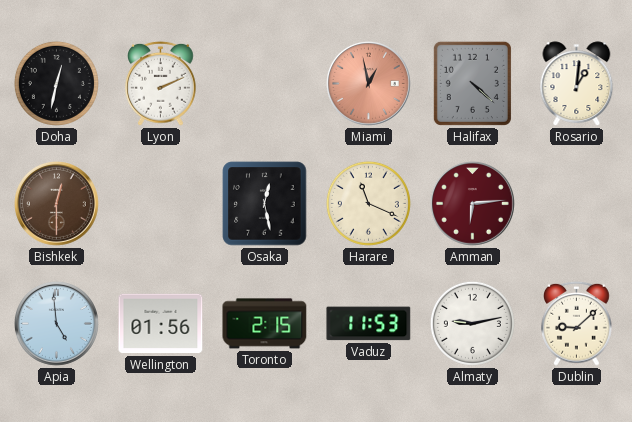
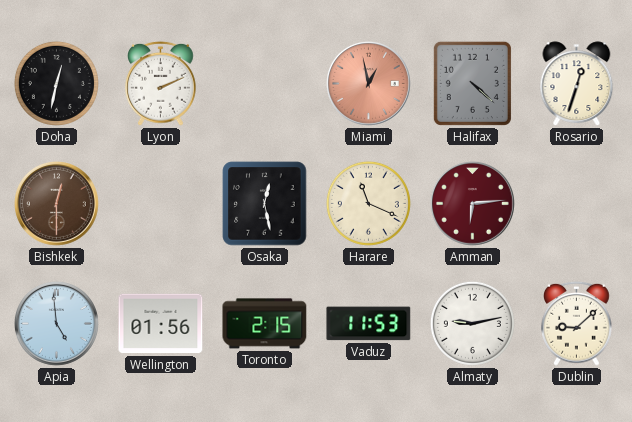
Rosario: 1:01 -> 12:33 (577, 84)
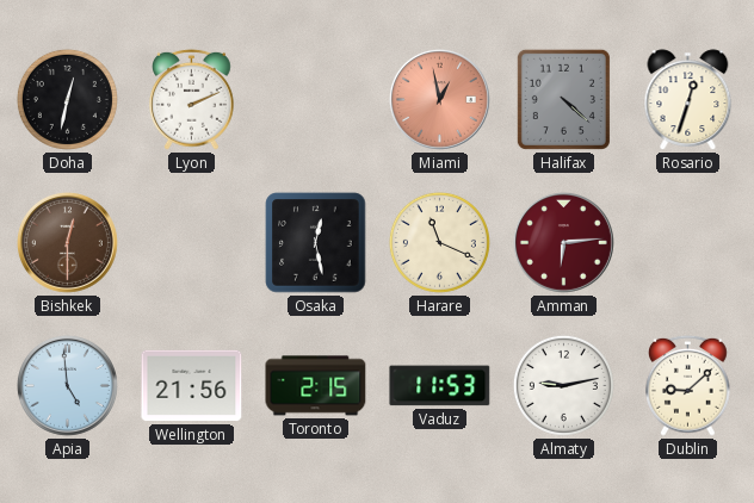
Wellington: 01:56 -> 21:56 (192, 386)
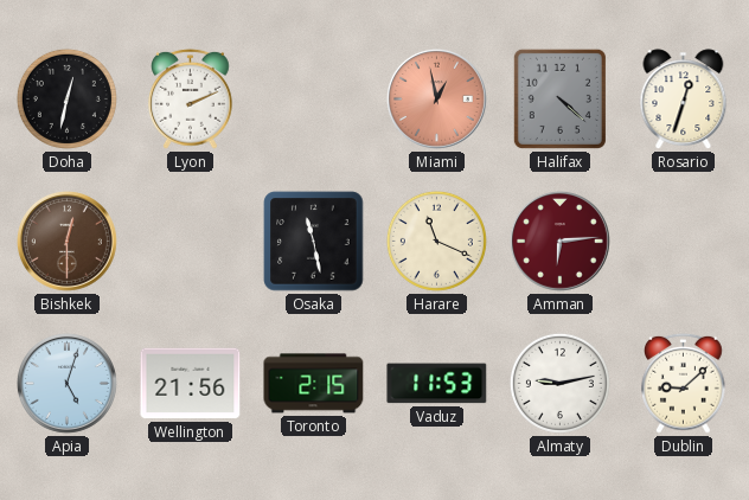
Osaka: 12:28 -> 11:28 (314, 242)
Apia: 4:59 -> 5:03 (66, 383)
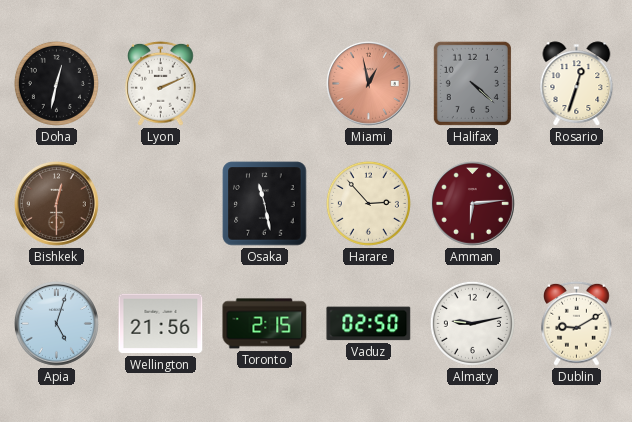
Harare: 11:19 -> 2:53 (368, 203)
Vaduz: 11:53 -> 02:50 (369, 324)
Dublin: 9:08 -> 9:10 (577, 323)
